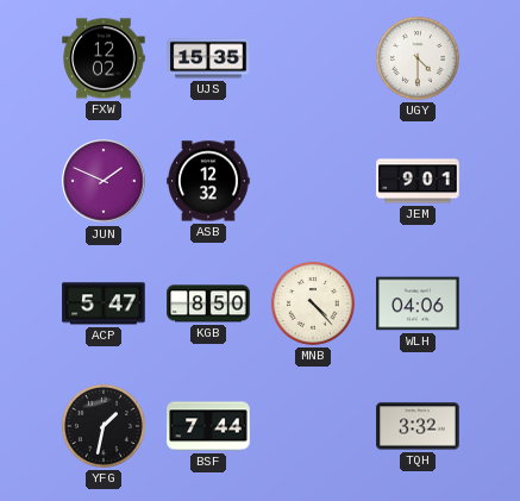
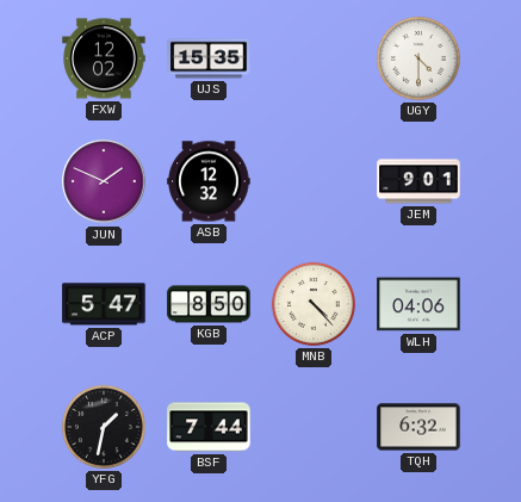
TQH: 3:32 -> 6:32 (418, 427)
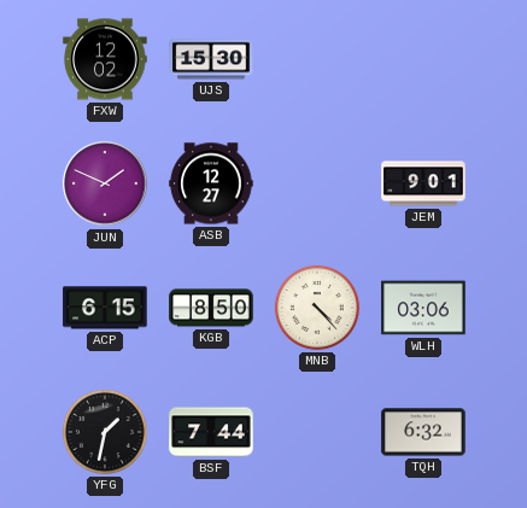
UJS: 15:35 -> 15:30 (211, 59)
UGY: 4:30 -> none (418, 58)
ASB: 12:32 -> 12:27 (211, 183)
ACP: 5:47 -> 6:15 (105, 308)
WLH: 04:06 -> 03:06 (423, 308)
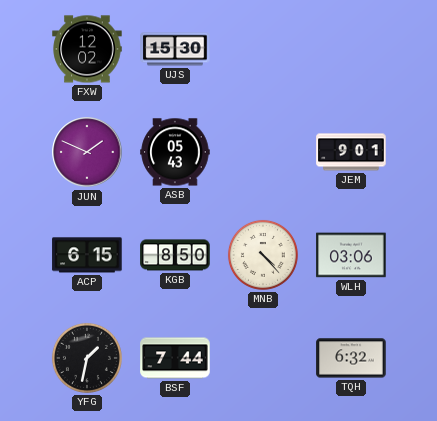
ASB: 12:27 -> 05:43 (175, 152)
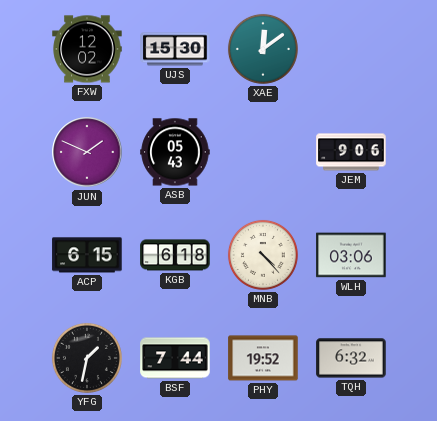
XAE: none -> 12:09 (263, 49)
JEM: 9:01 -> 9:06 (351, 152)
KGB: 8:50 -> 6:18 (175, 255)
PHY: none -> 19:52 (263, 358)
